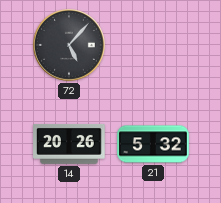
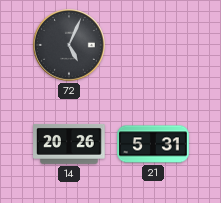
72: 5:07 -> 5:04 (70, 46)
21: 5:32 -> 5:31 (153, 144)
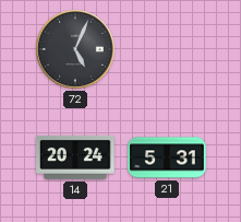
14: 20:26 -> 20:24 (75, 157)
